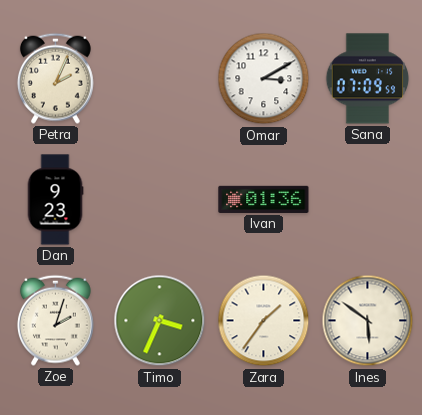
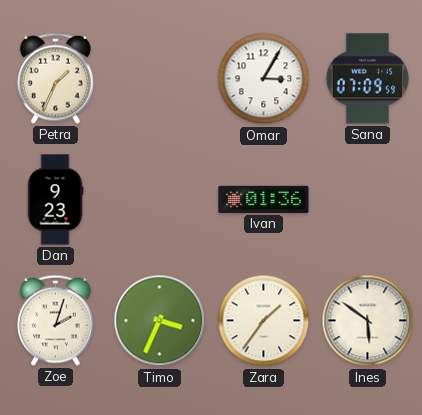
Petra: 2:04 -> 1:34 (55, 78)
Omar: 3:10 -> 3:05 (264, 79)
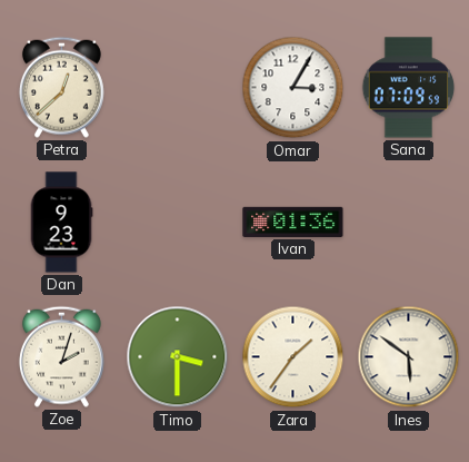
Petra: 1:34 -> 12:38 (61, 87)
Timo: 3:34 -> 3:30 (178, 357)
